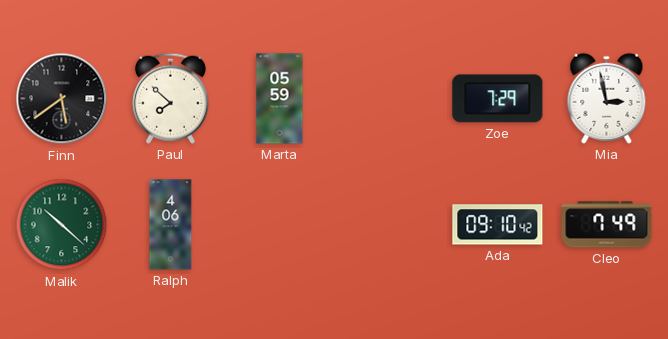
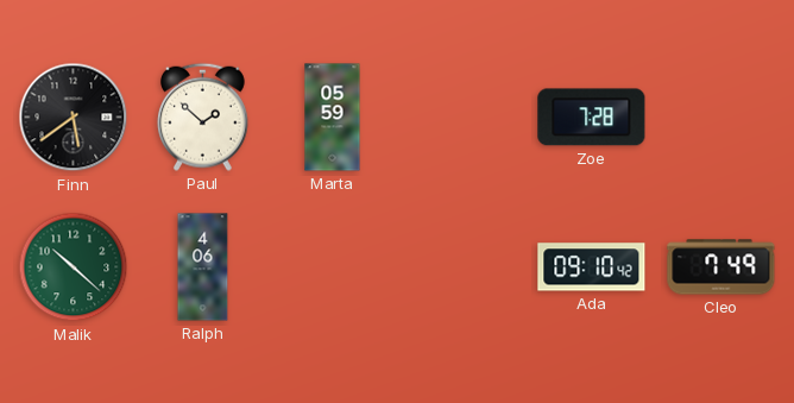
Paul: 7:52 -> 1:52 (202, 117)
Zoe: 7:29 -> 7:28 (592, 118)
Mia: 2:58 -> none (607, 98)
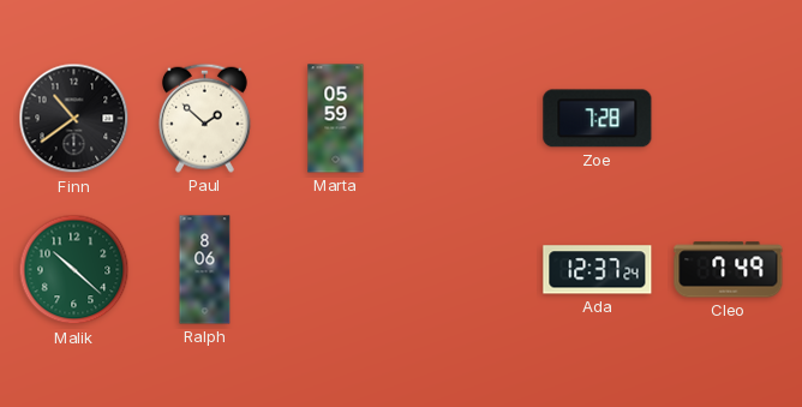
Finn: 5:39 -> 10:39 (74, 119)
Ralph: 4:06 -> 8:06 (205, 270)
Ada: 09:10 -> 12:37 (598, 270)
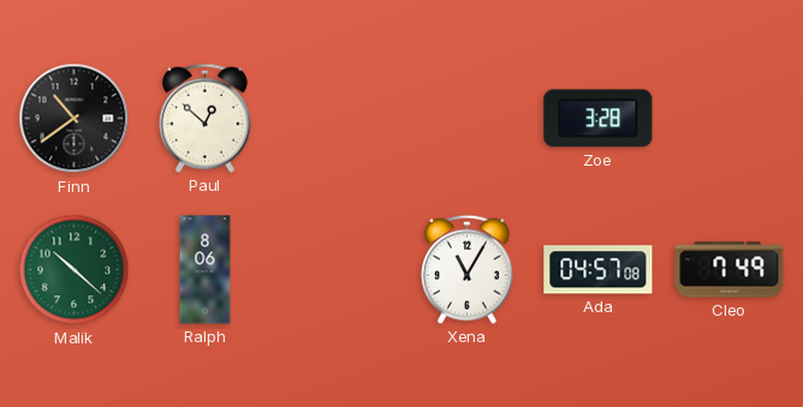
Paul: 1:52 -> 12:52 (204, 118)
Marta: 05:59 -> none (336, 119)
Zoe: 7:28 -> 3:28 (599, 119)
Xena: none -> 11:05 (466, 269)
Ada: 12:37 -> 04:57 (599, 270)
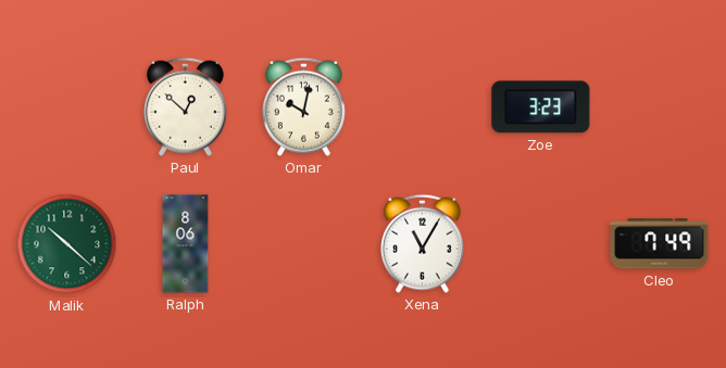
Finn: 10:39 -> none (75, 119)
Omar: none -> 10:02 (303, 106)
Zoe: 3:28 -> 3:23 (541, 107)
Ada: 04:57 -> none (599, 270)
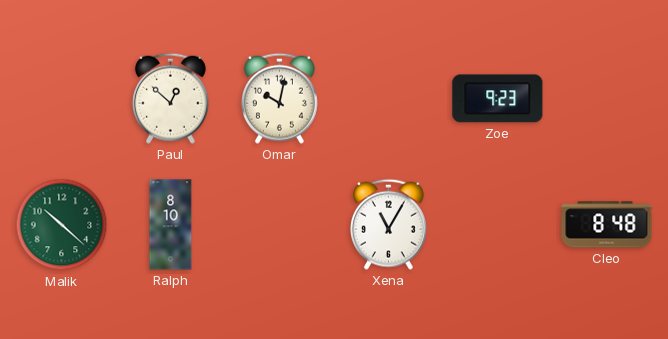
Zoe: 3:23 -> 9:23 (498, 99)
Ralph: 8:06 -> 8:10 (171, 225)
Cleo: 7:49 -> 8:48 (607, 225)
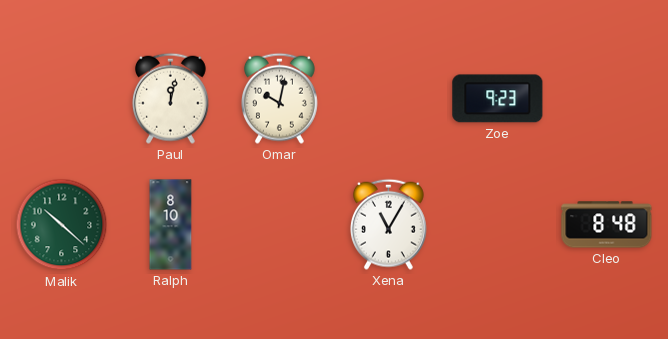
Paul: 12:52 -> 12:02 (170, 98)
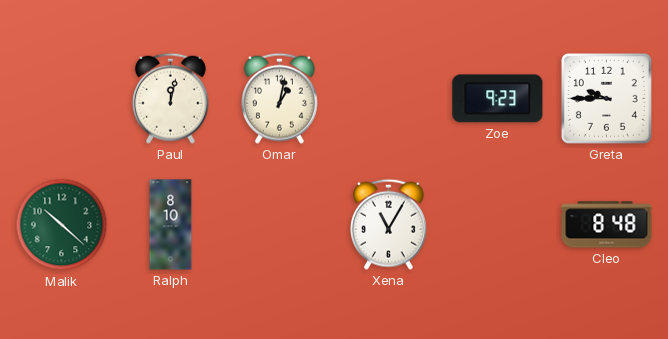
Omar: 10:02 -> 1:02 (279, 98)
Greta: none -> 9:45 (606, 98)
